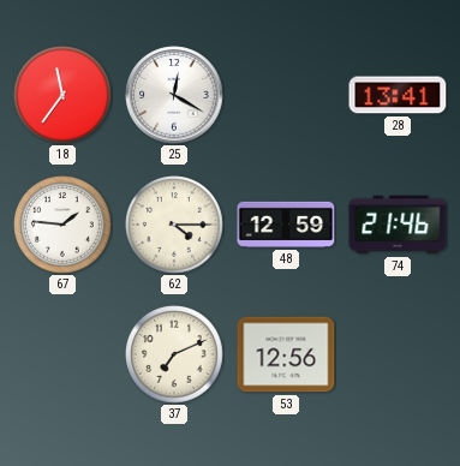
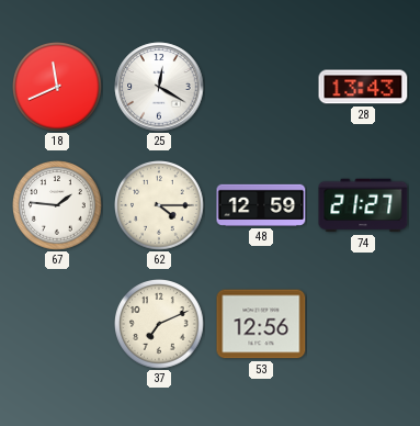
18: 11:36 -> 11:41 (57, 87)
28: 13:41 -> 13:43 (363, 87)
74: 21:46 -> 21:27 (363, 205)
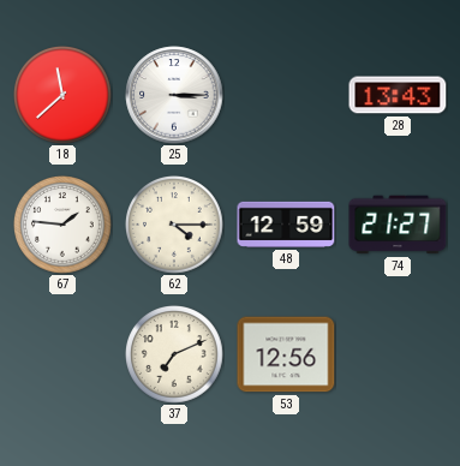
18: 11:41 -> 11:38 (62, 95)
25: 12:20 -> 3:15 (174, 95)
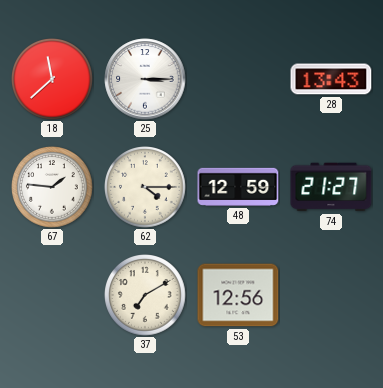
37: 7:11 -> 7:10 (145, 295)
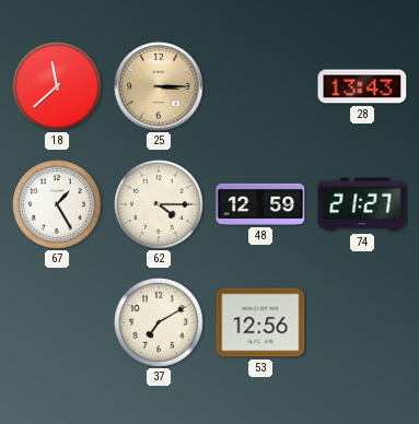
25 dial: white -> champagne (159, 86)
67: 1:46 -> 1:25 (57, 204)
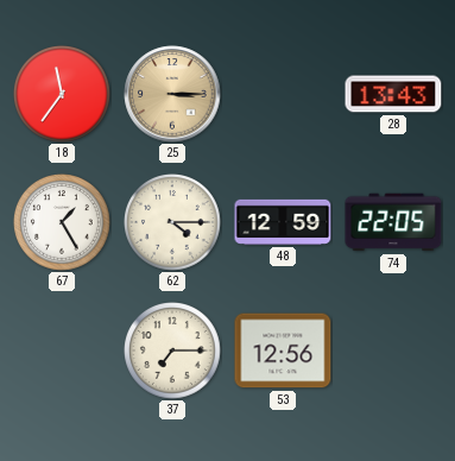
18: 11:38 -> 11:36 (62, 94)
74: 21:27 -> 22:05 (393, 222)
37: 7:10 -> 7:15 (172, 351)
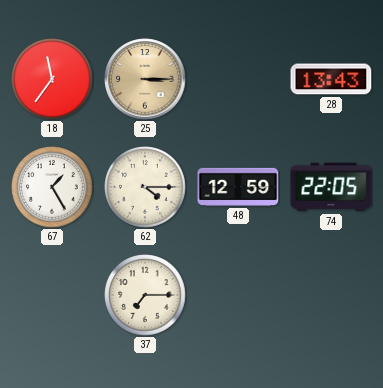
53: 12:56 -> none (283, 351)
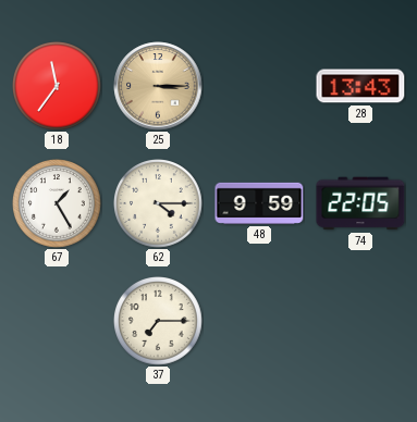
48: 12:59 -> 9:59 (259, 203)
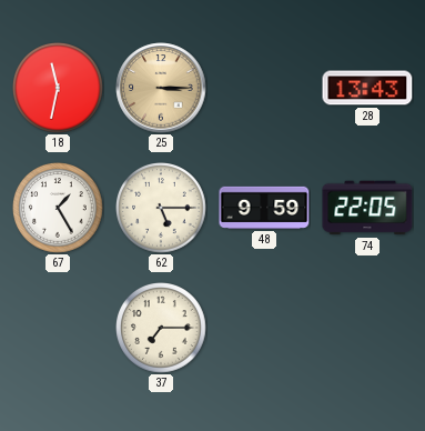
18: 11:36 -> 11:32 (58, 88)
62: 4:15 -> 5:15 (161, 208)
